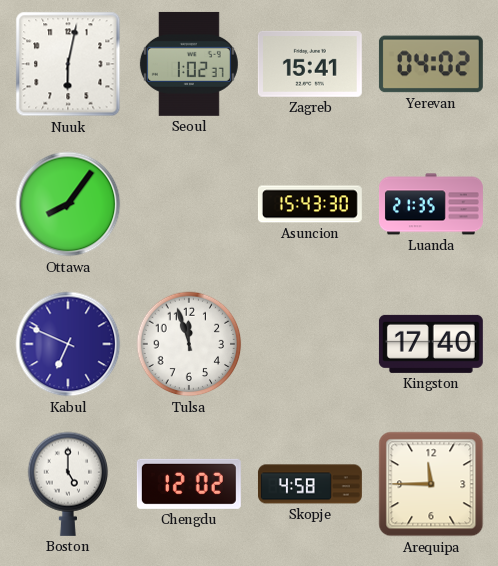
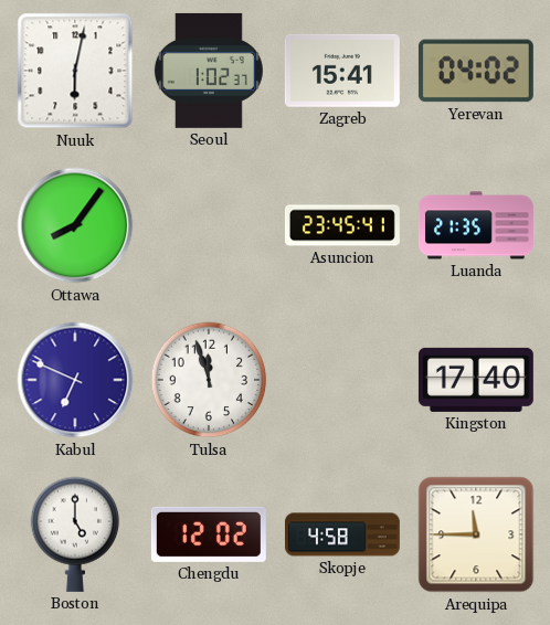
Asuncion: 15:43 -> 23:45 (342, 225)
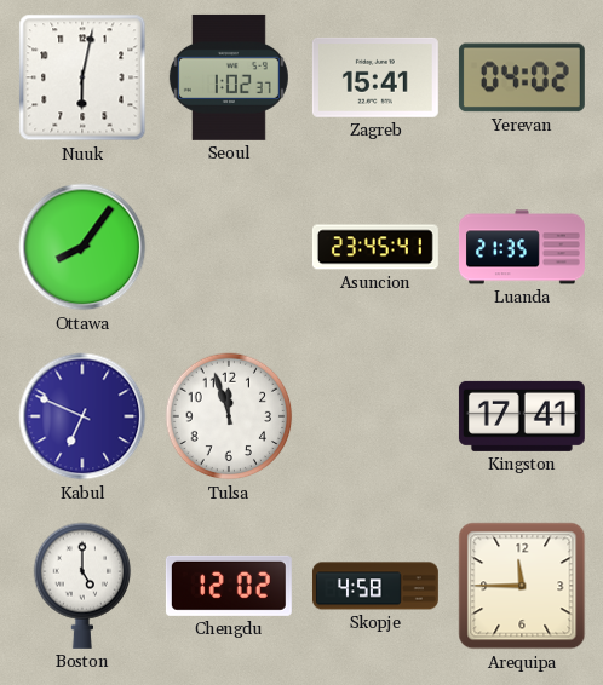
Kingston: 17:40 -> 17:41 (522, 416)
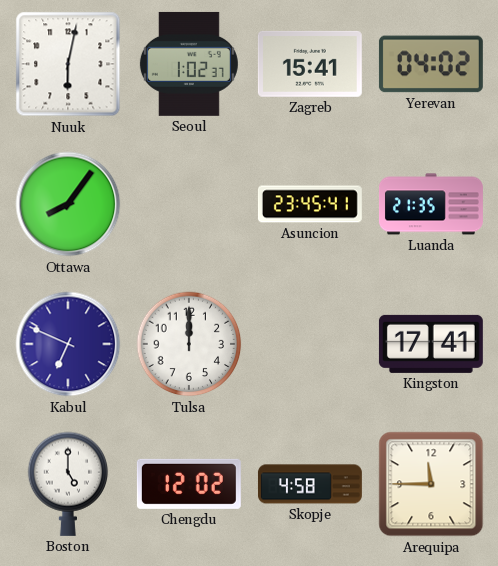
Tulsa: 11:57 -> 12:00 (189, 344)
